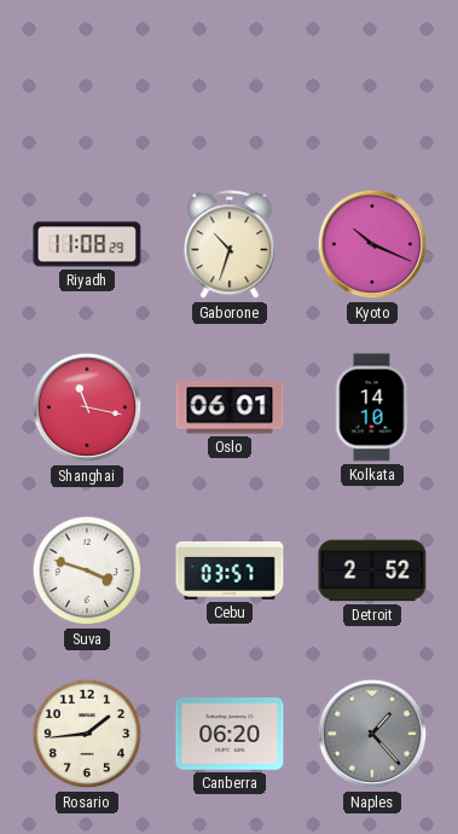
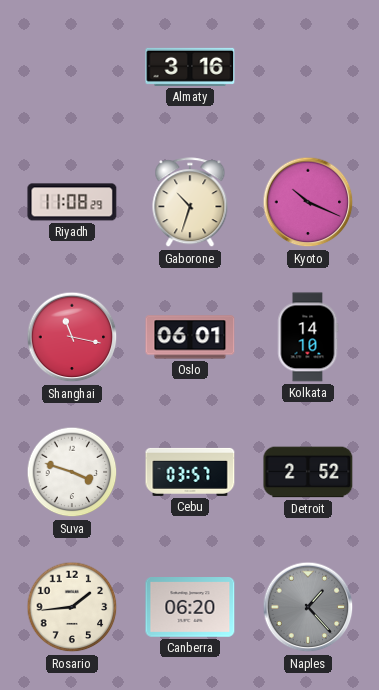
Almaty: none -> 3:16 (190, 67)
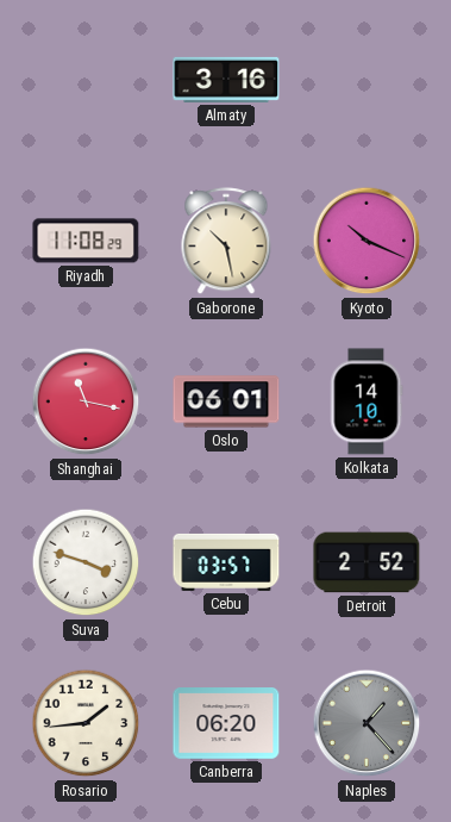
Gaborone: 10:33 -> 10:28 (226, 242)
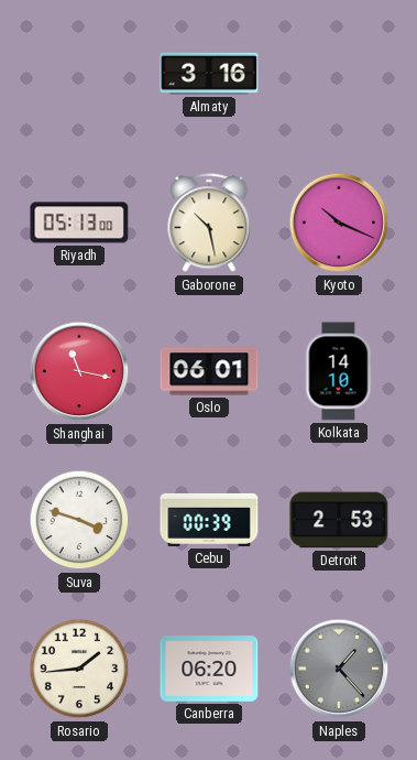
Riyadh: 11:08 -> 05:13 (79, 222)
Cebu: 03:57 -> 00:39 (209, 520)
Detroit: 2:52 -> 2:53 (339, 520)
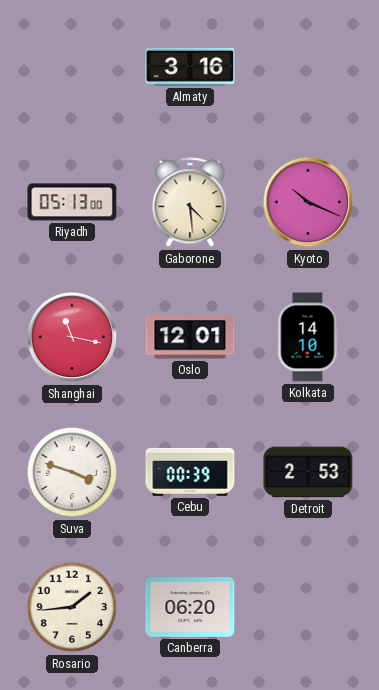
Gaborone: 10:28 -> 4:29 (190, 203)
Oslo: 06:01 -> 12:01 (190, 337)
Naples: 1:23 -> none (339, 669)
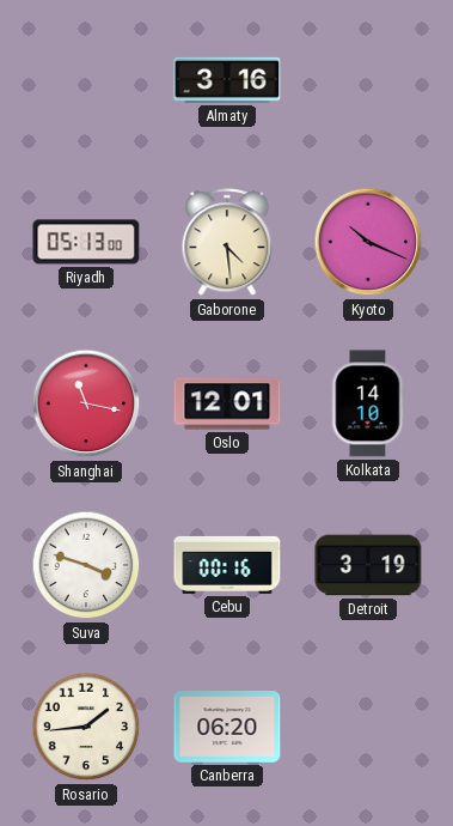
Cebu: 00:39 -> 00:16 (227, 565)
Detroit: 2:53 -> 3:19 (368, 565)
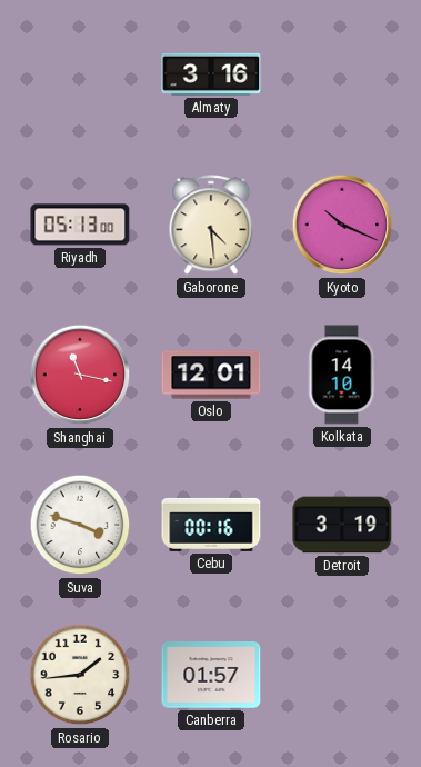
Canberra: 06:20 -> 01:57 (211, 676)
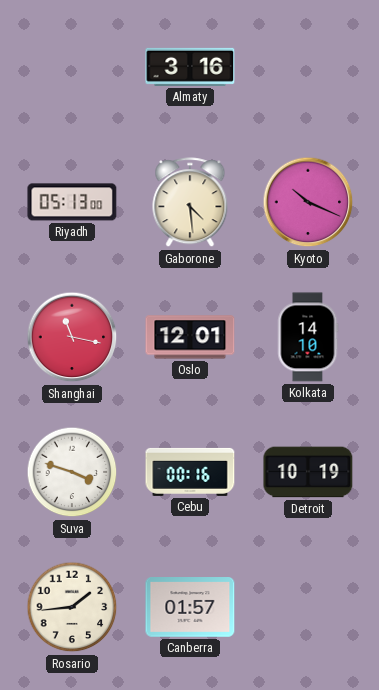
Detroit: 3:19 -> 10:19 (308, 472)
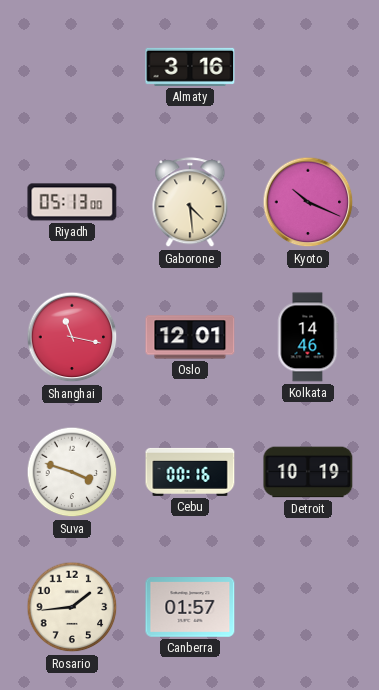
Kolkata: 14:10 -> 14:46 (308, 337)
